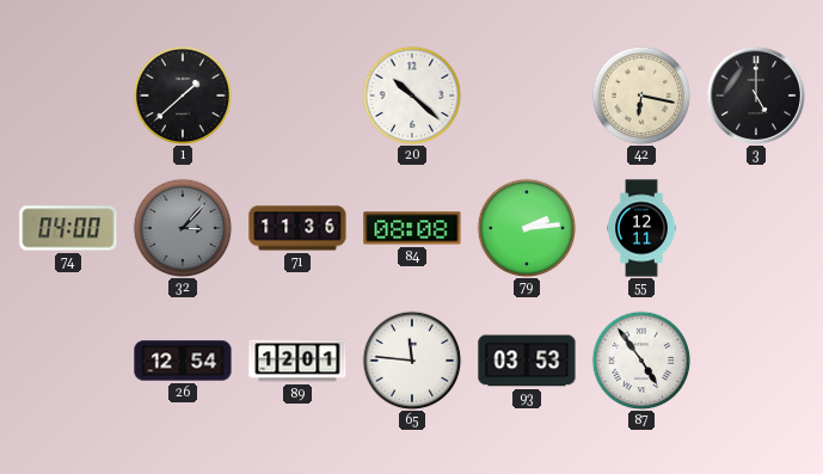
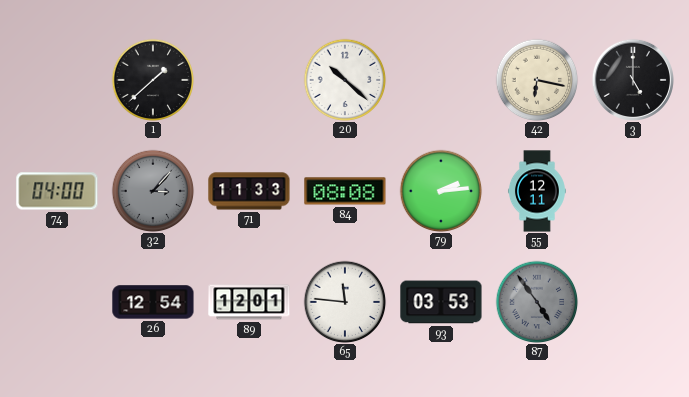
71: 11:36 -> 11:33 (249, 191)
87 dial: white -> grey (537, 302)
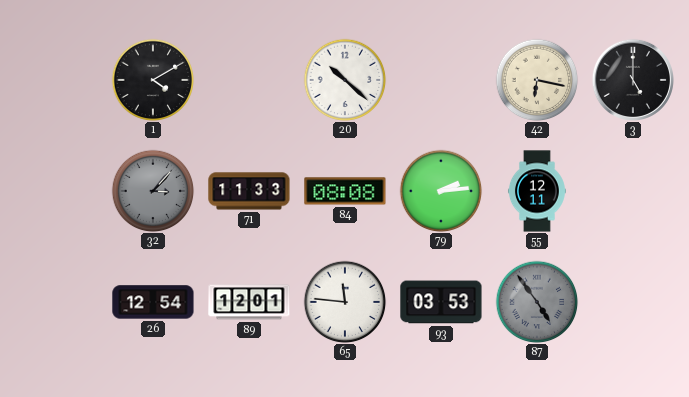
1: 1:38 -> 4:10 (153, 80)
74: 04:00 -> none (57, 191)
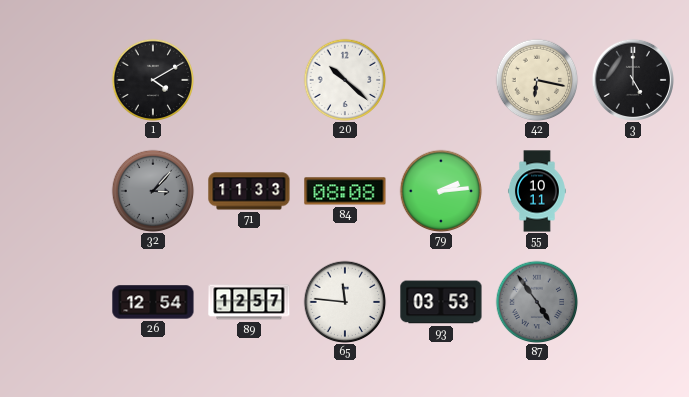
55: 12:11 -> 10:11 (537, 191)
89: 12:01 -> 12:57 (249, 302)
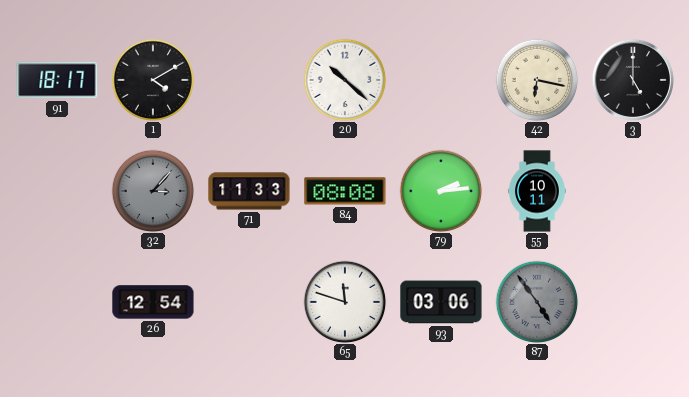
91: none -> 18:17 (57, 80)
89: 12:57 -> none (249, 302)
65: 11:46 -> 11:48 (345, 302)
93: 03:53 -> 03:06 (441, 302)
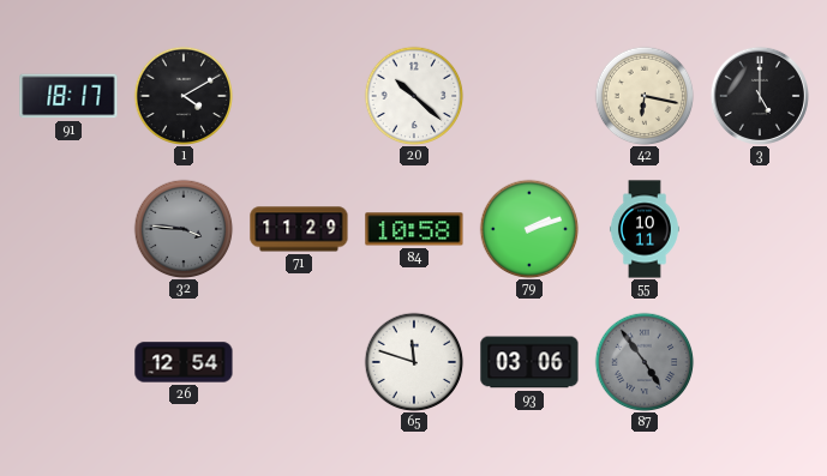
32: 3:07 -> 3:46 (184, 229)
71: 11:33 -> 11:29 (299, 229)
84: 08:08 -> 10:58 (414, 229)
79: 2:14 -> 2:12 (529, 229)
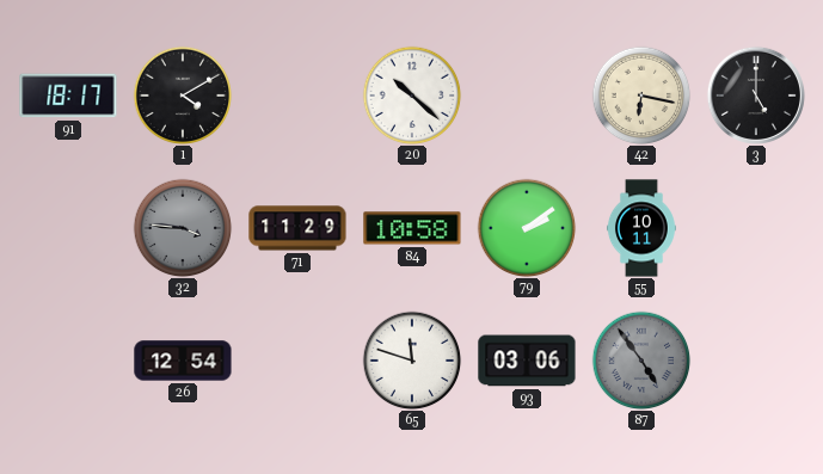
79: 2:12 -> 2:09 (527, 228)
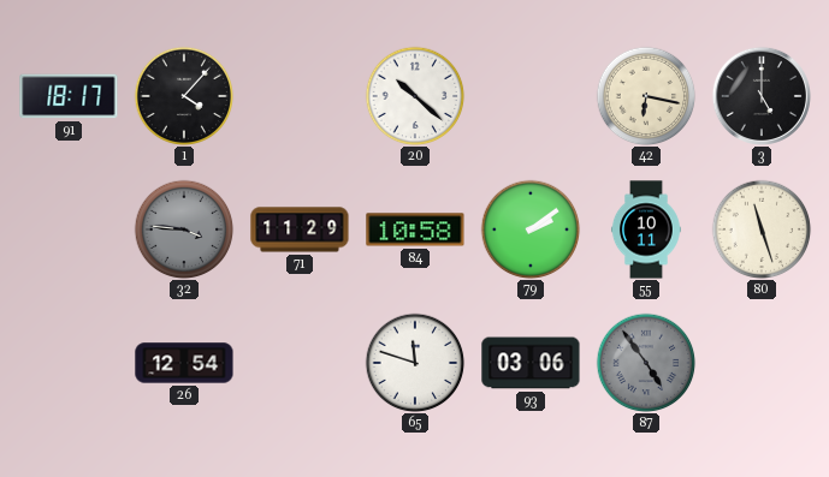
1: 4:10 -> 4:07 (184, 96)
80: none -> 11:27 (762, 229)
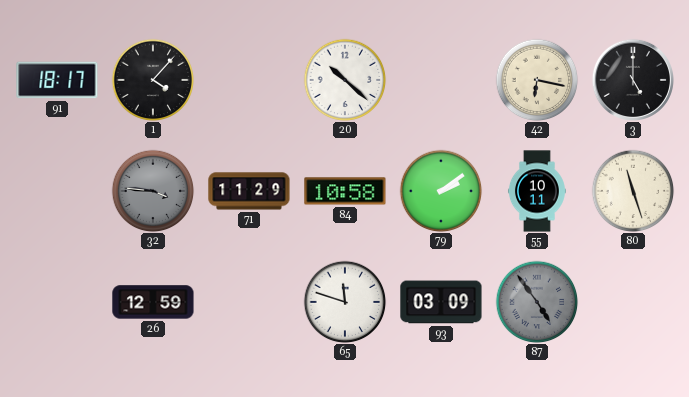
26: 12:54 -> 12:59 (153, 302)
93: 03:06 -> 03:09 (441, 302)
